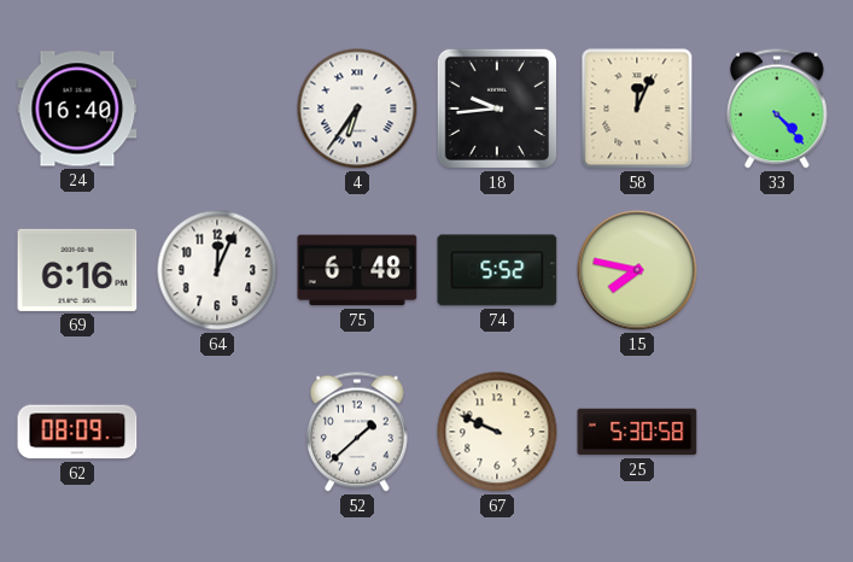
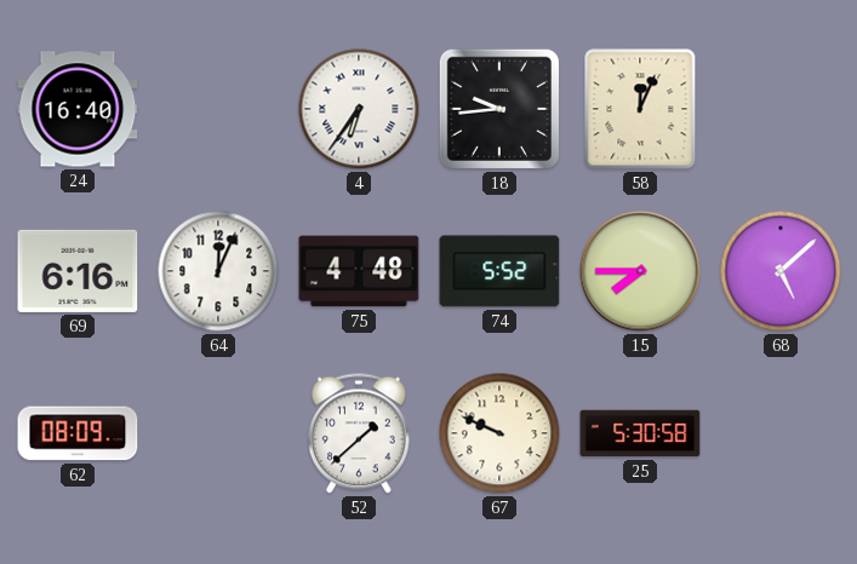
33: 4:23 -> none (777, 109)
75: 6:48 -> 4:48 (359, 271)
15: 7:47 -> 7:45 (640, 271)
68: none -> 5:08 (781, 271)
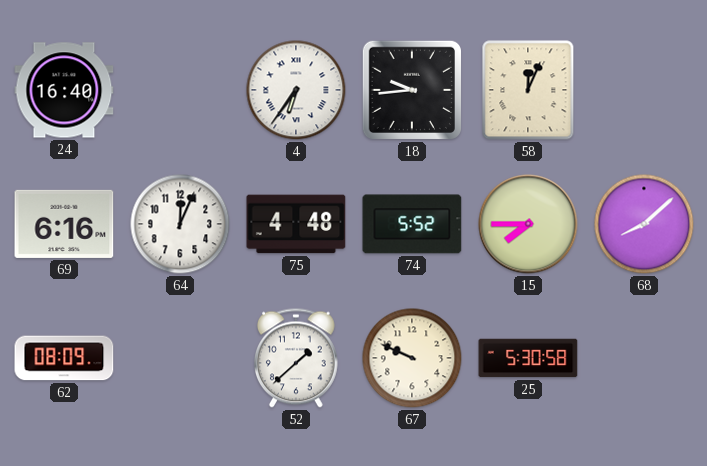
68: 5:08 -> 8:08 (644, 224)
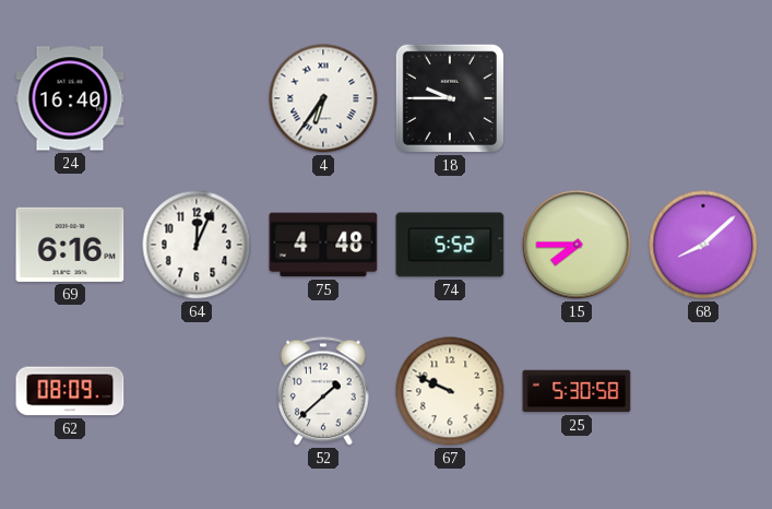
18: 9:44 -> 9:45 (450, 98)
58: 12:04 -> none (528, 90)
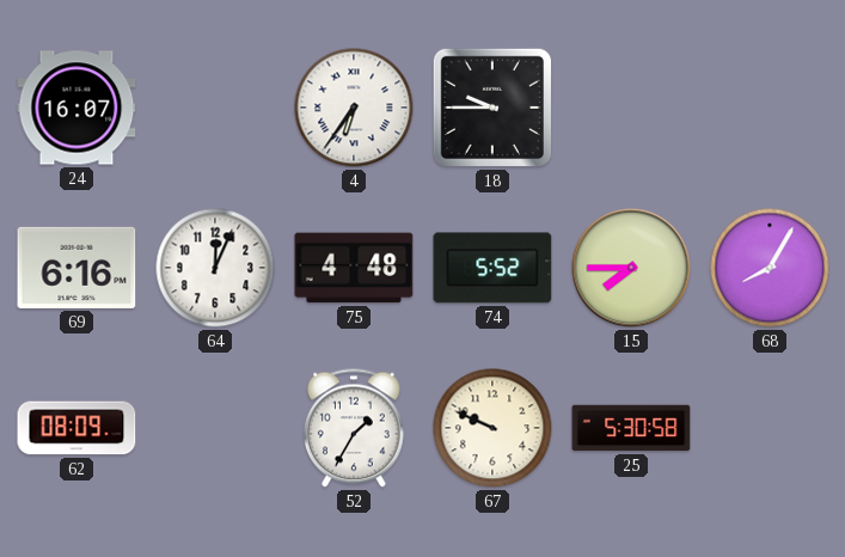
24: 16:40 -> 16:07 (76, 108)
68: 8:08 -> 8:05 (770, 268)
52: 1:38 -> 1:35 (354, 428)
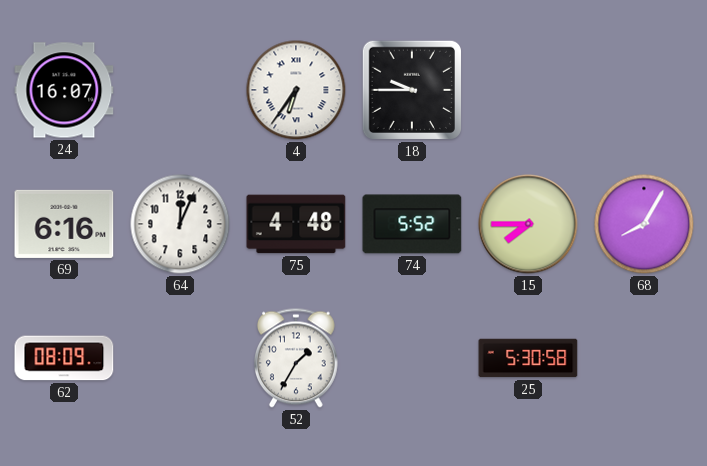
67: 9:49 -> none (492, 428)
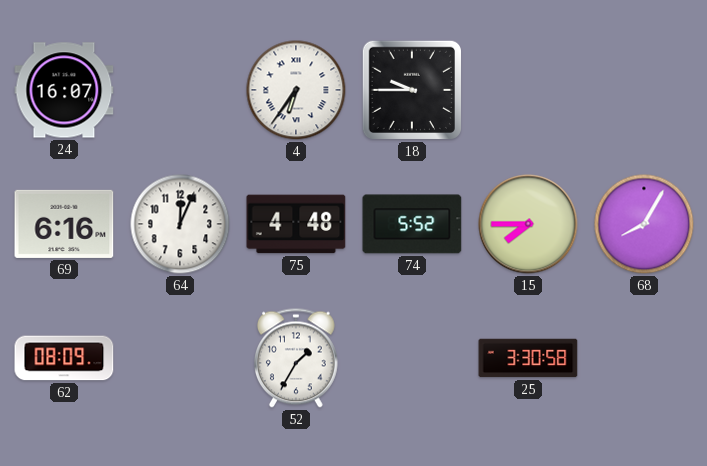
25: 5:30 -> 3:30 (528, 358)
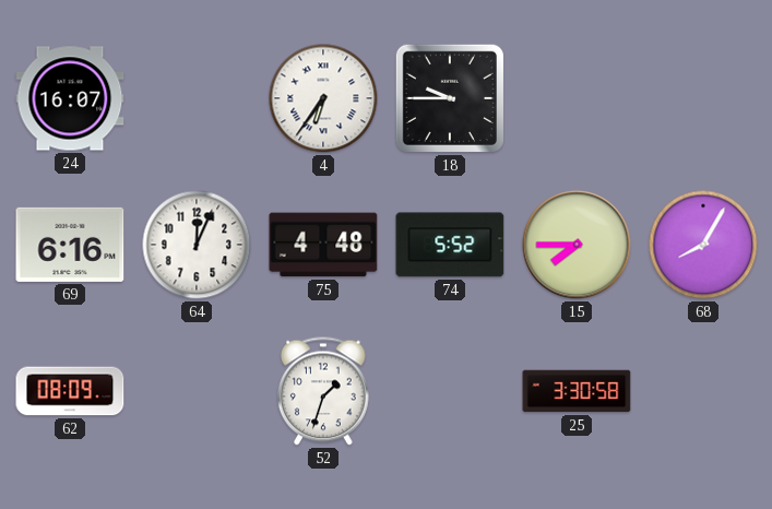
52: 1:35 -> 1:33 (323, 391)
